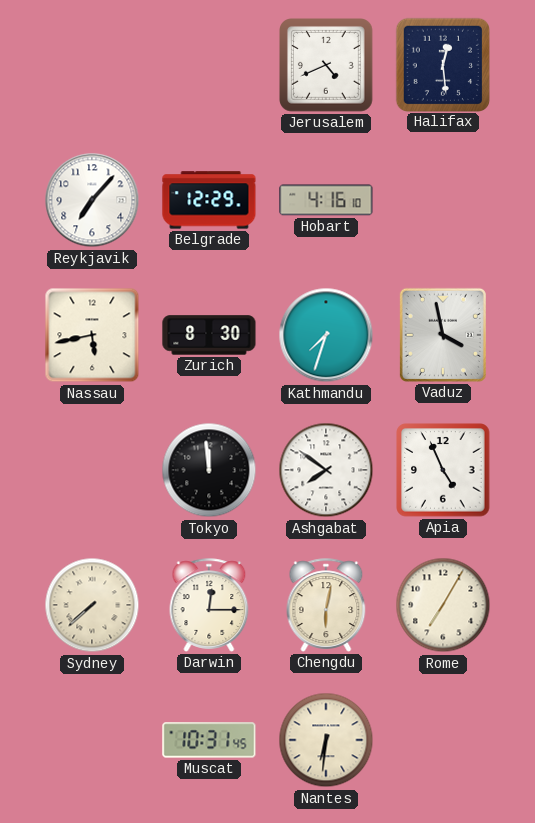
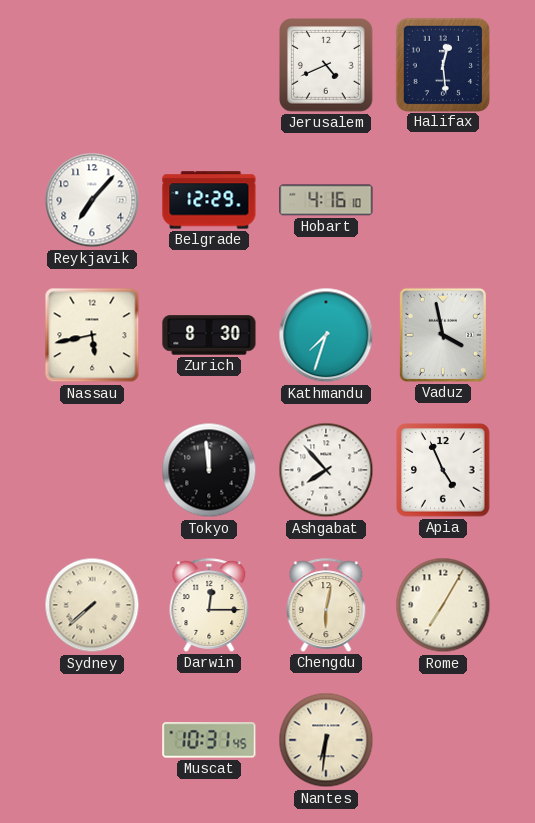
Ashgabat: 7:51 -> 7:53 (326, 470)
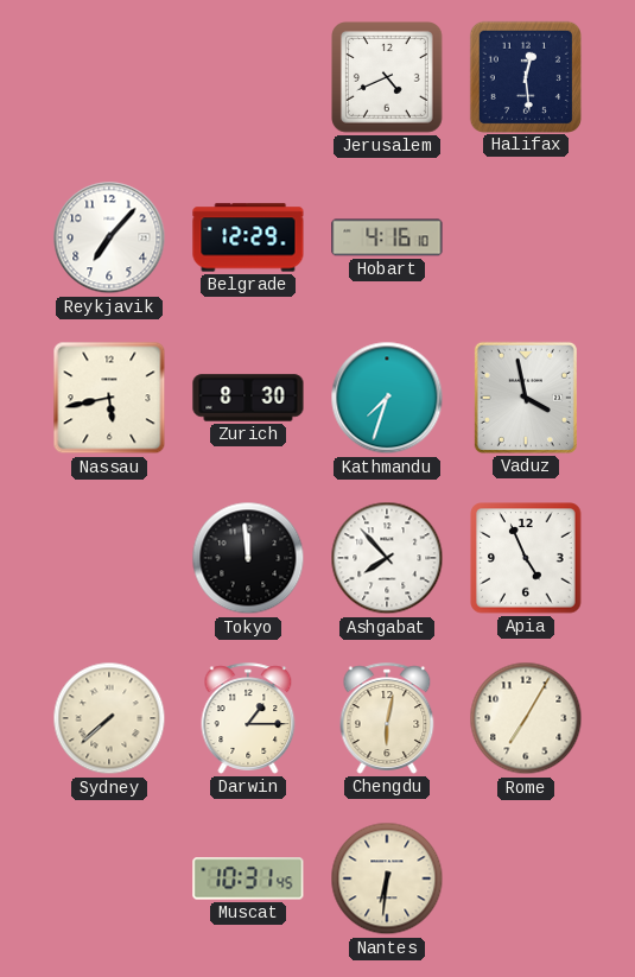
Darwin: 12:15 -> 1:15 (248, 718)
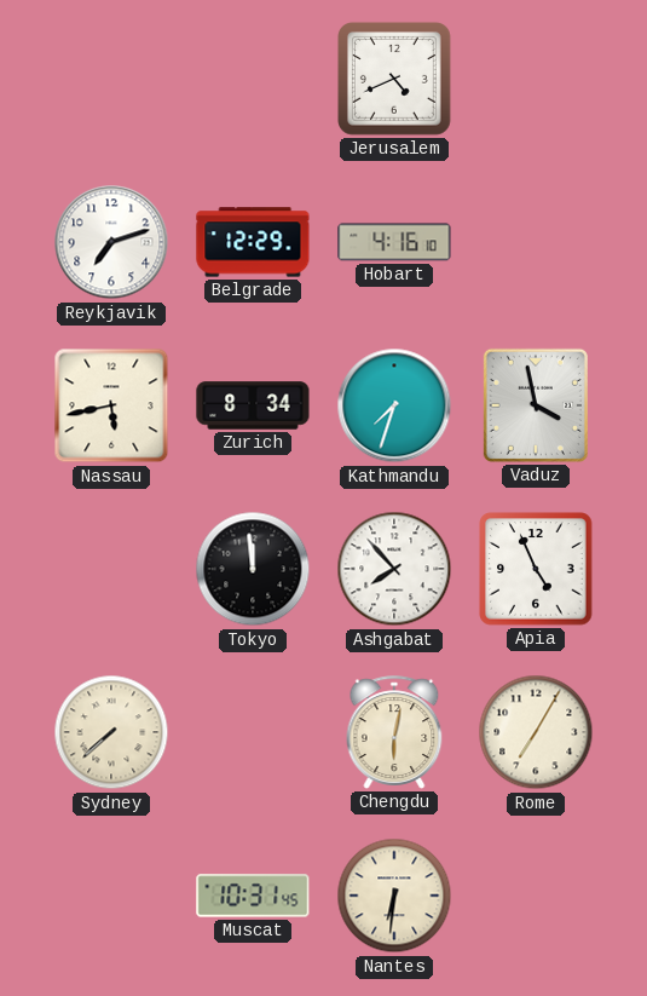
Halifax: 12:29 -> none (525, 76)
Reykjavik: 7:07 -> 7:12 (111, 242)
Zurich: 8:30 -> 8:34 (253, 405)
Darwin: 1:15 -> none (248, 718)
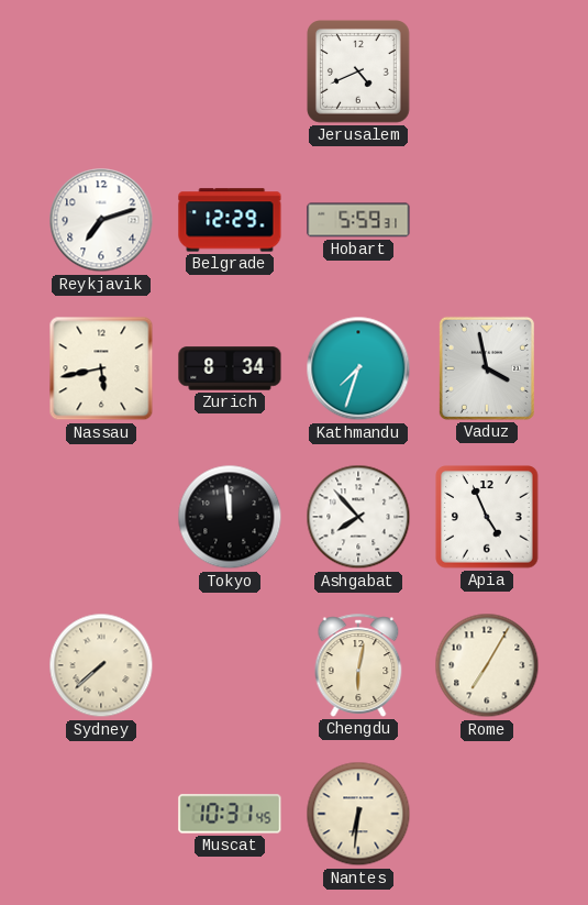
Hobart: 4:16 -> 5:59 (358, 220)
